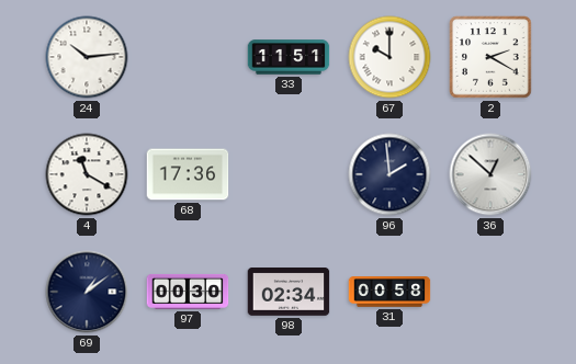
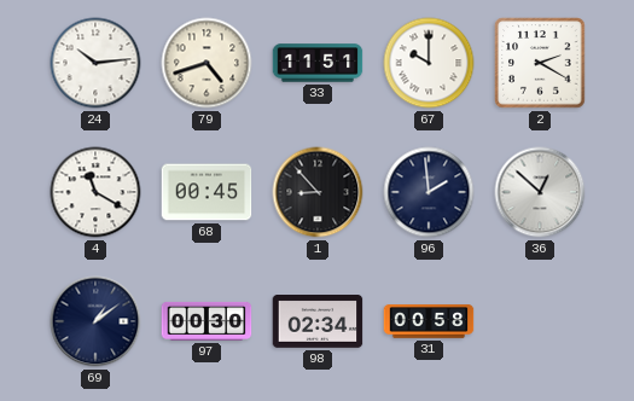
79: none -> 4:42 (207, 63)
68: 17:36 -> 00:45 (207, 192)
1: none -> 8:53 (318, 192)
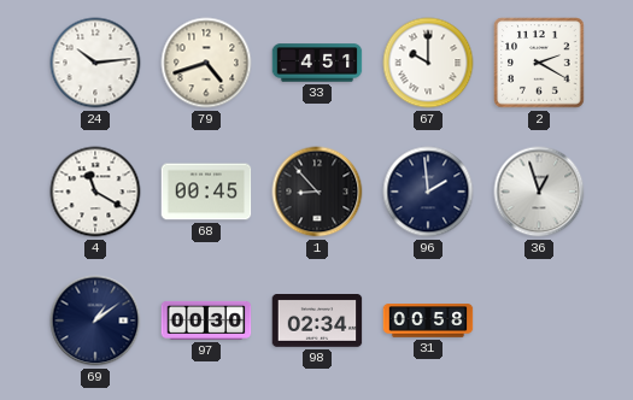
33: 11:51 -> 4:51 (317, 63)
36: 12:52 -> 12:57 (539, 192)
